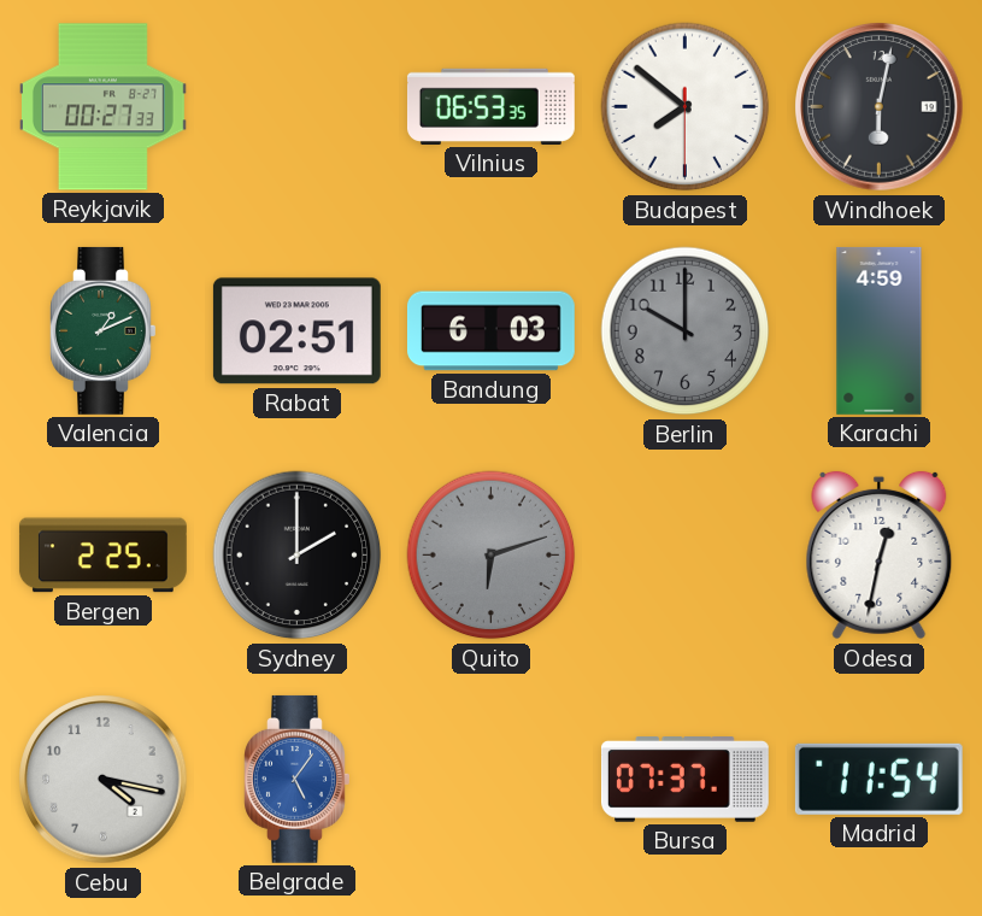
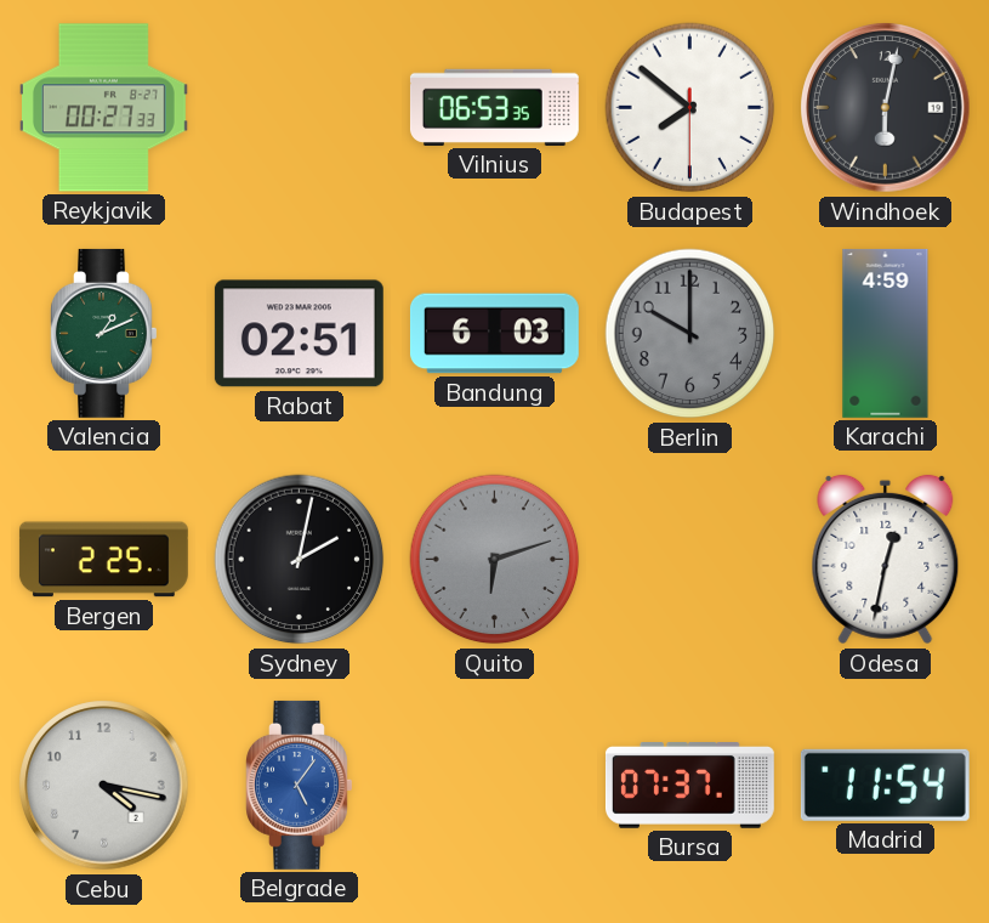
Sydney: 2:00 -> 2:02 (300, 560)
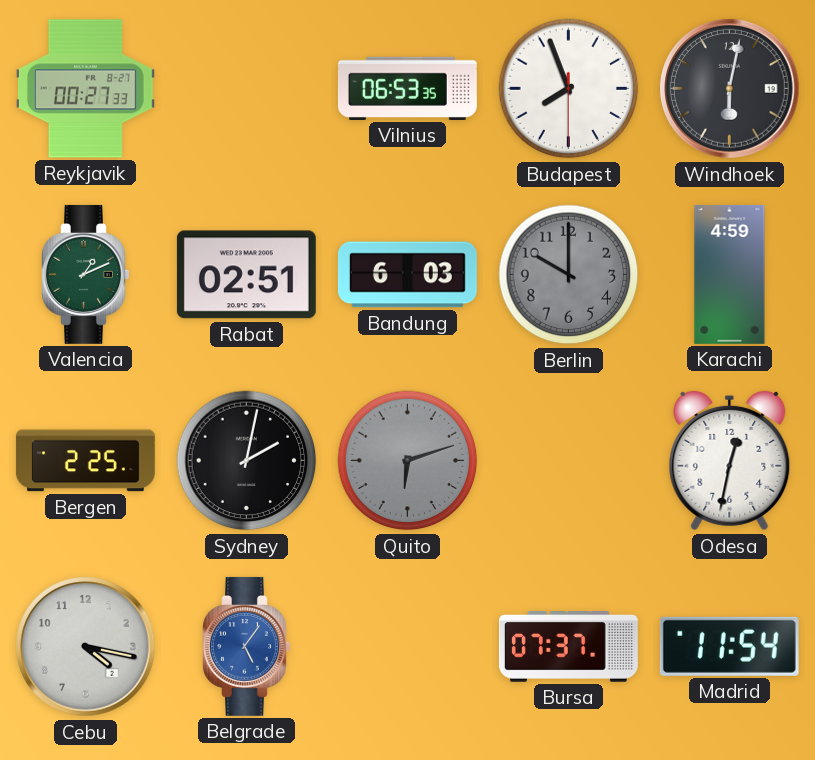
Budapest: 7:51 -> 7:56 (569, 89)
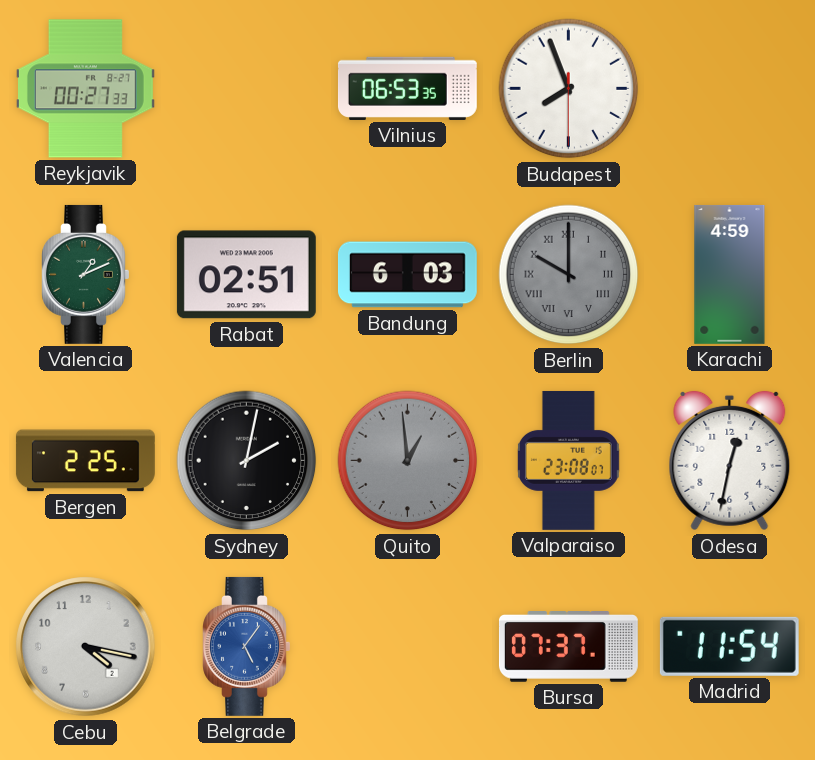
Windhoek: 6:02 -> none (730, 89)
Berlin numerals: Arabic -> Roman (569, 275)
Quito: 6:12 -> 12:59 (408, 461)
Valparaiso: none -> 23:08 (568, 460)
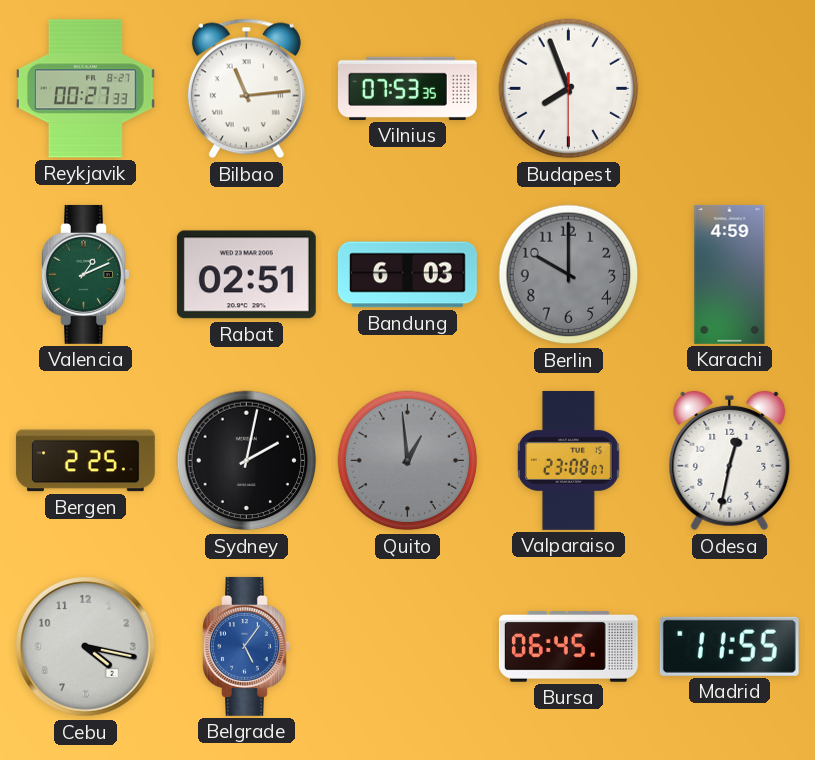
Bilbao: none -> 11:14 (246, 89)
Vilnius: 06:53 -> 07:53 (407, 88)
Berlin numerals: Roman -> Arabic (569, 275)
Bursa: 07:37 -> 06:45 (568, 647)
Madrid: 11:54 -> 11:55 (729, 646)
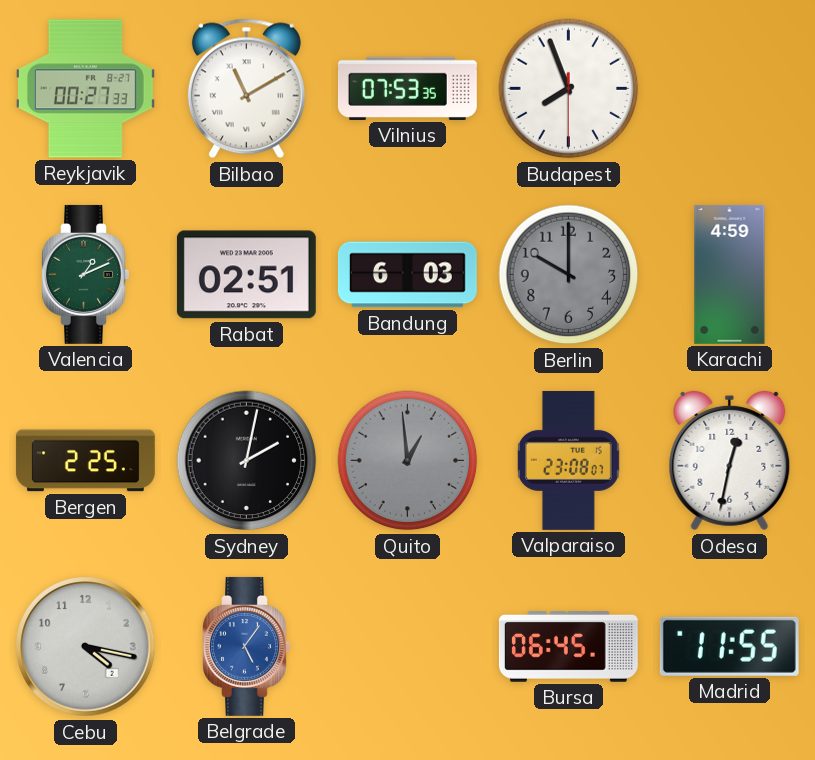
Bilbao: 11:14 -> 11:10 (246, 89)
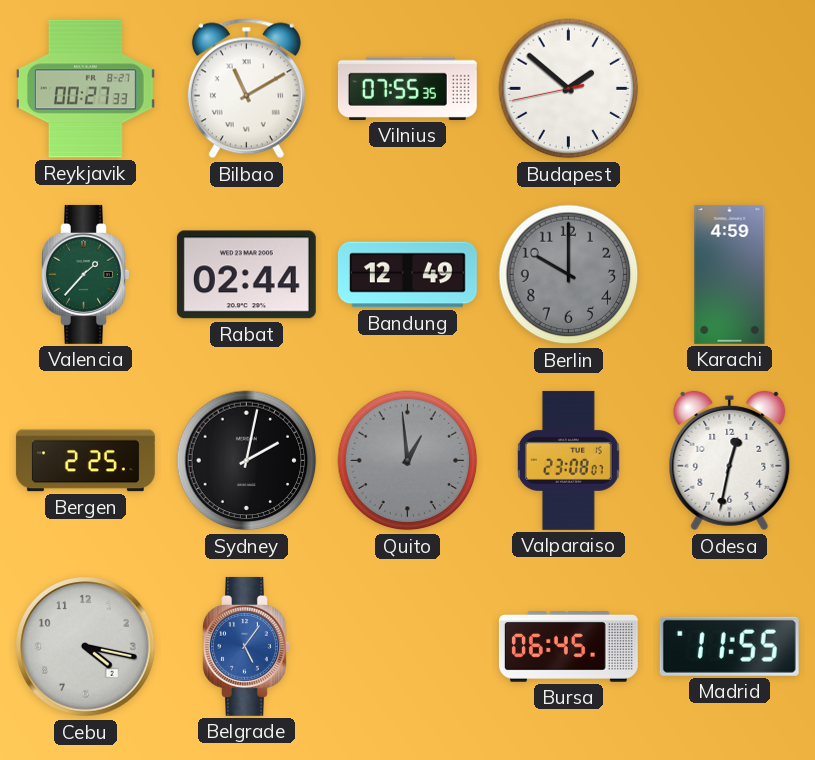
Vilnius: 07:53 -> 07:55 (407, 88)
Budapest: 7:56 -> 1:51 (569, 89)
Valencia: 1:11 -> 1:37 (86, 274)
Rabat: 02:51 -> 02:44 (246, 275)
Bandung: 6:03 -> 12:49 (407, 275)
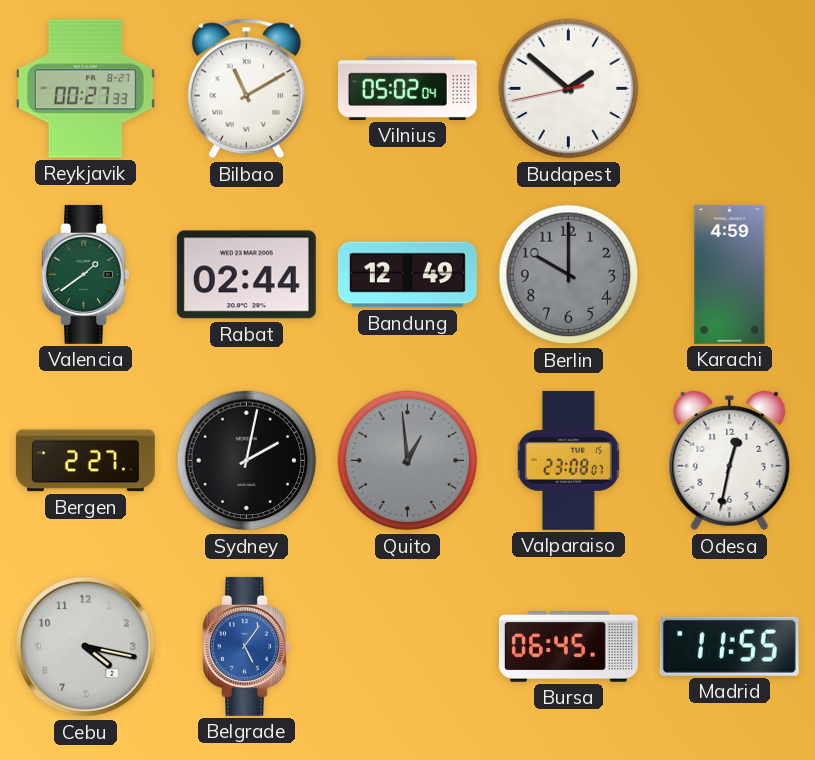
Vilnius: 07:55 -> 05:02 (407, 88)
Valencia: 1:37 -> 1:39 (86, 274)
Bergen: 2:25 -> 2:27 (85, 461)
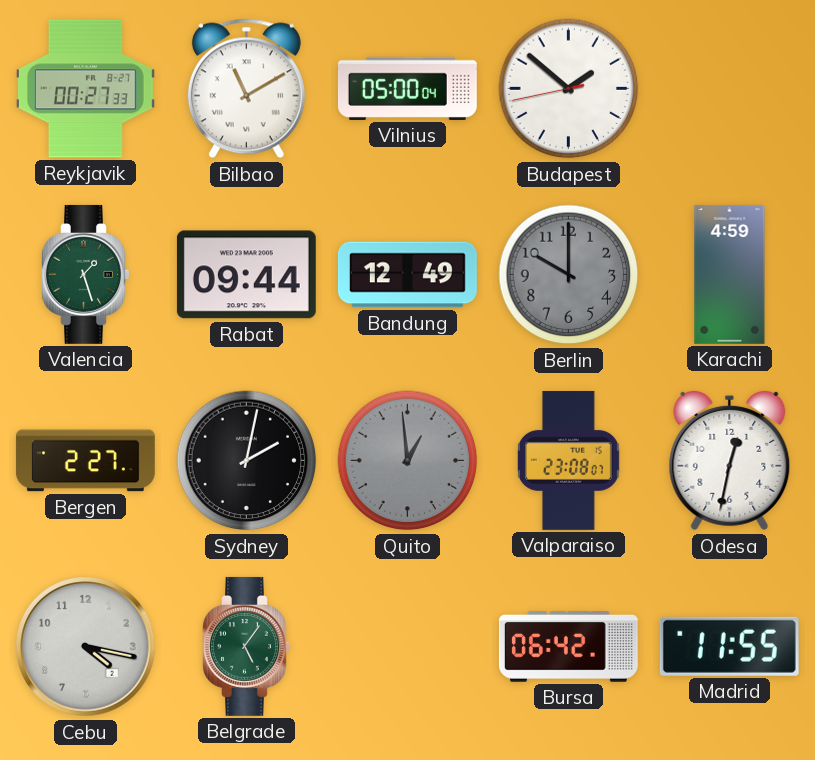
Vilnius: 05:02 -> 05:00 (407, 88)
Valencia: 1:39 -> 1:27 (86, 274)
Rabat: 02:44 -> 09:44 (246, 275)
Belgrade dial: blue -> green (247, 646)
Bursa: 06:45 -> 06:42 (568, 647)
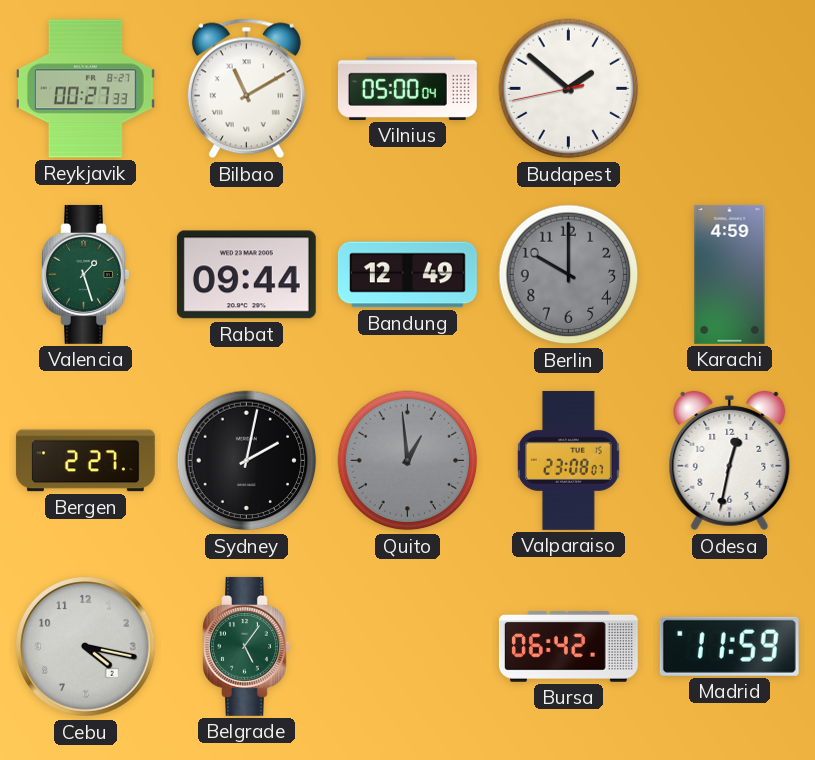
Madrid: 11:55 -> 11:59 (729, 646)
